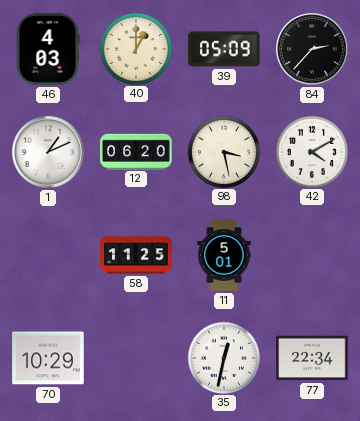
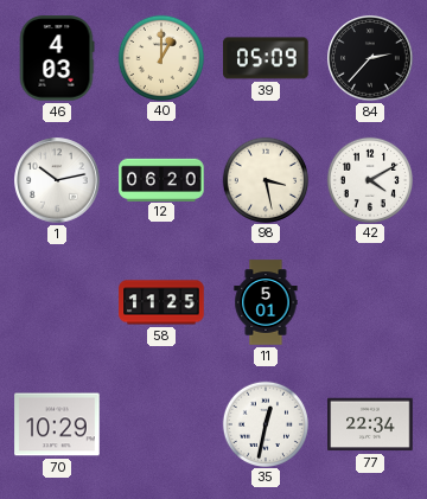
1: 1:11 -> 10:13 (57, 180)
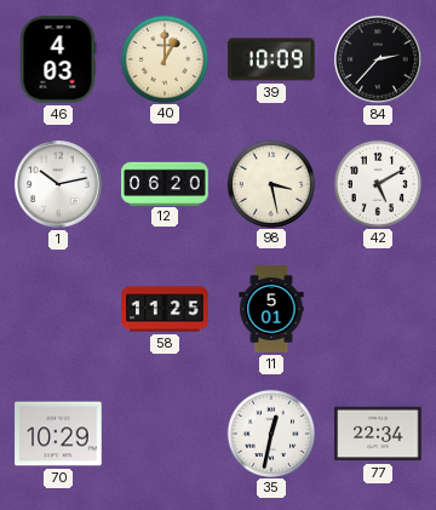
39: 05:09 -> 10:09 (271, 59)
42: 4:10 -> 5:10 (377, 183)
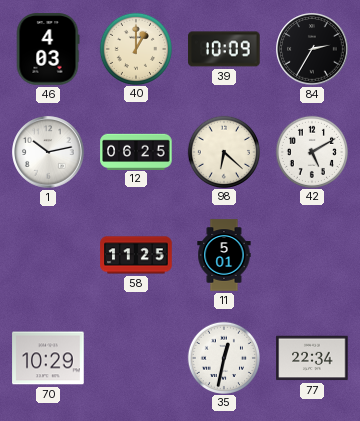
84: 2:37 -> 2:35 (312, 49)
12: 06:20 -> 06:25 (136, 151)
98: 3:28 -> 6:22 (223, 151)
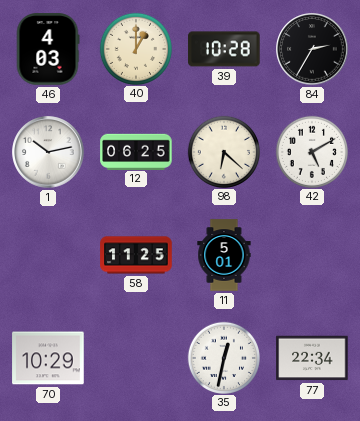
39: 10:09 -> 10:28 (224, 49)
